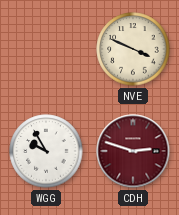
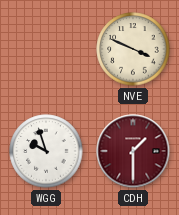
WGG: 9:55 -> 9:57 (46, 151)
CDH: 2:48 -> 1:30 (133, 151)
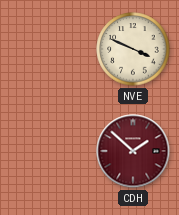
WGG: 9:57 -> none (46, 151)
CDH: 1:30 -> 1:52 (133, 151)
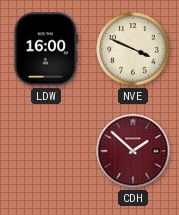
LDW: none -> 16:00 (46, 49)
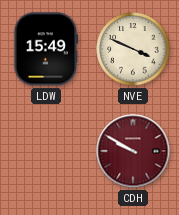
LDW: 16:00 -> 15:49 (46, 49)
CDH: 1:52 -> 9:50 (133, 151)
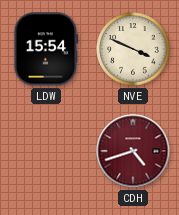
LDW: 15:49 -> 15:54 (46, 49)
CDH: 9:50 -> 4:42 (133, 151)
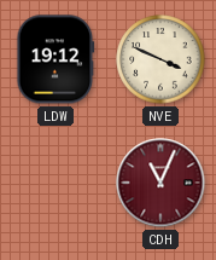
LDW: 15:54 -> 19:12 (56, 59)
CDH: 4:42 -> 11:04 (160, 183)
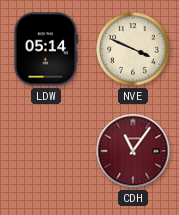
LDW: 19:12 -> 05:14 (46, 49)
CDH: 11:04 -> 11:06 (133, 151)
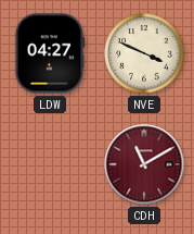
LDW: 05:14 -> 04:27 (50, 53)
CDH: 11:06 -> 11:10 (144, 164)
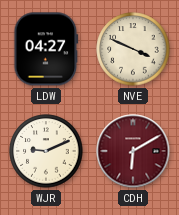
WJR: none -> 9:11 (46, 151)
CDH: 11:10 -> 6:10 (133, 151)
